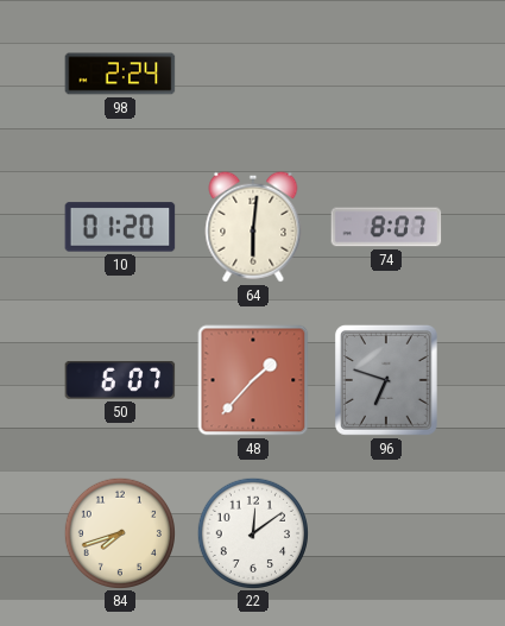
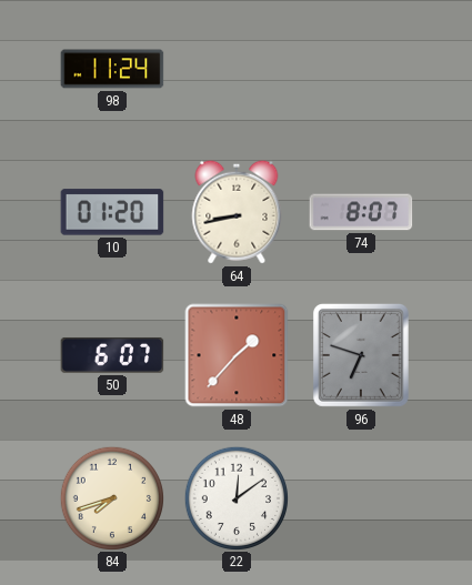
98: 2:24 -> 11:24 (112, 69)
64: 6:01 -> 8:43 (237, 212)
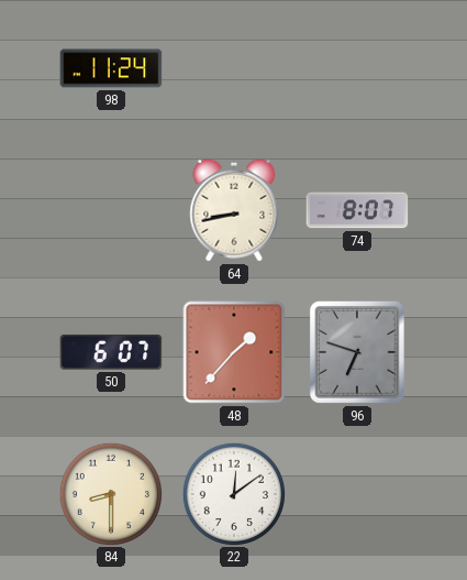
10: 01:20 -> none (112, 212)
84: 7:42 -> 8:30 (110, 493)
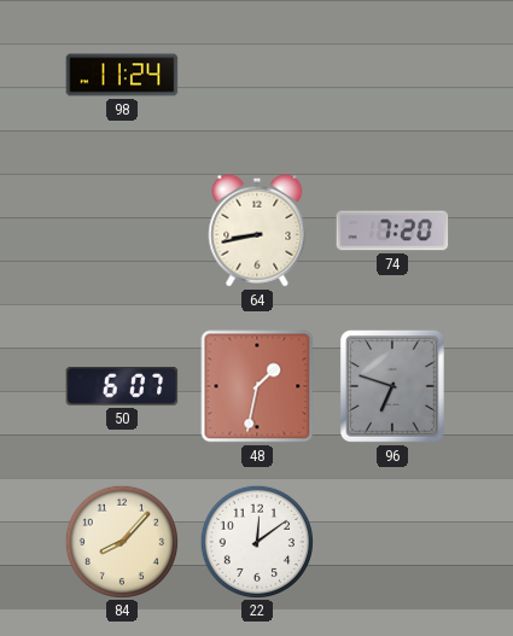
74: 8:07 -> 7:20 (392, 231)
48: 1:37 -> 1:32 (257, 386)
84: 8:30 -> 8:07 (121, 541)
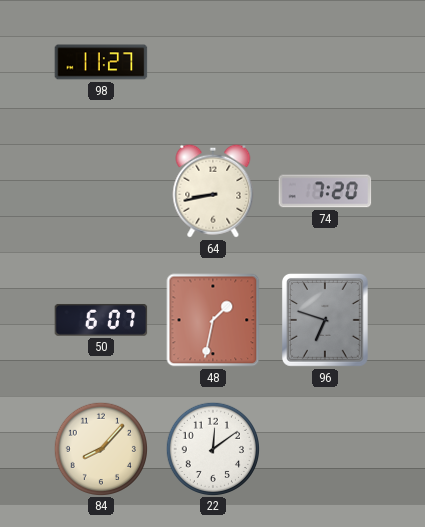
98: 11:24 -> 11:27 (101, 62)
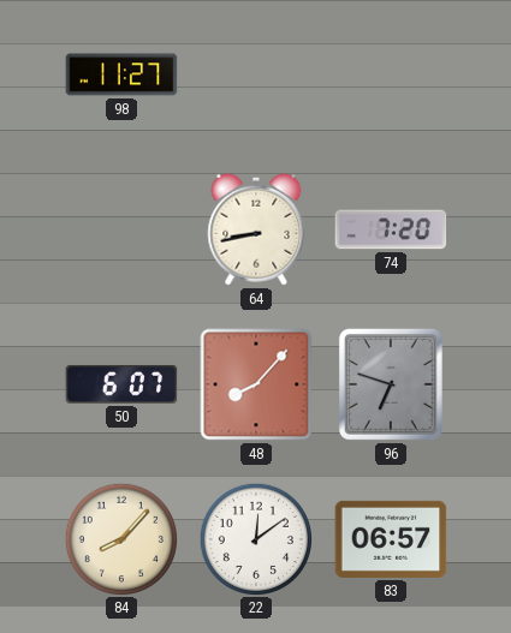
48: 1:32 -> 8:07 (256, 384)
83: none -> 06:57 (391, 539)
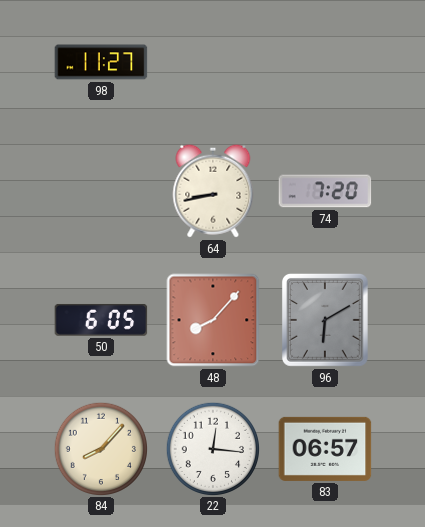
50: 6:07 -> 6:05 (101, 320)
96: 6:48 -> 6:10 (325, 320)
22: 12:09 -> 12:16 (212, 448)
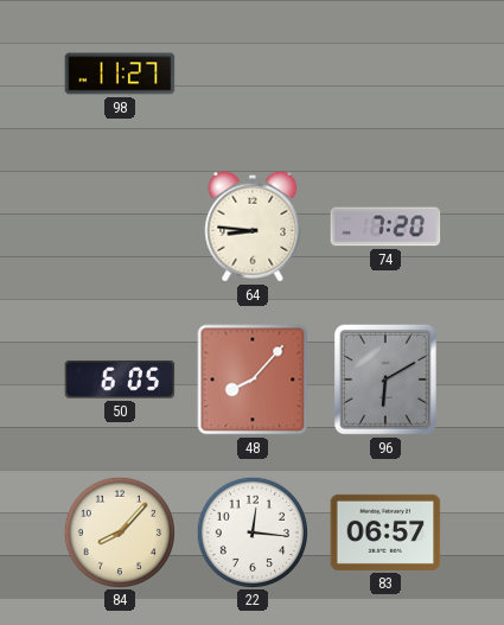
64: 8:43 -> 8:46 (253, 227)
